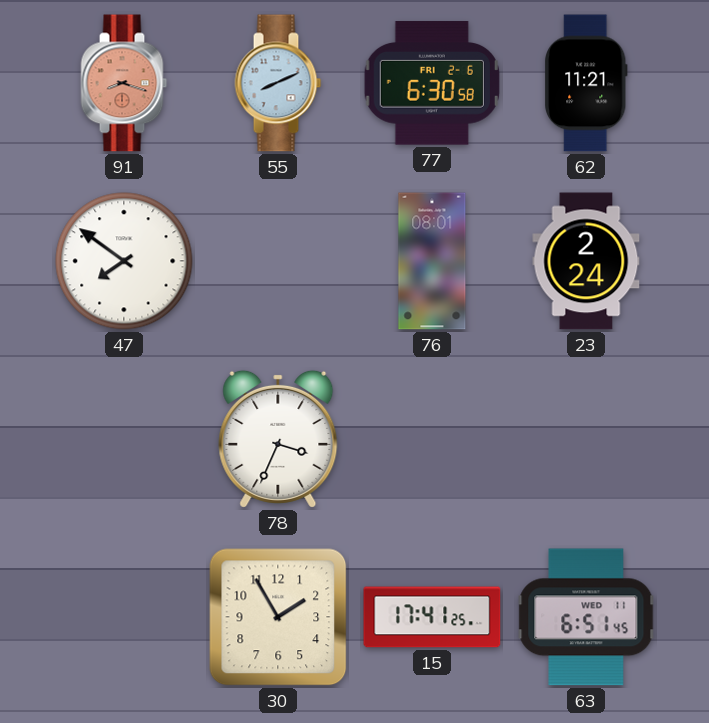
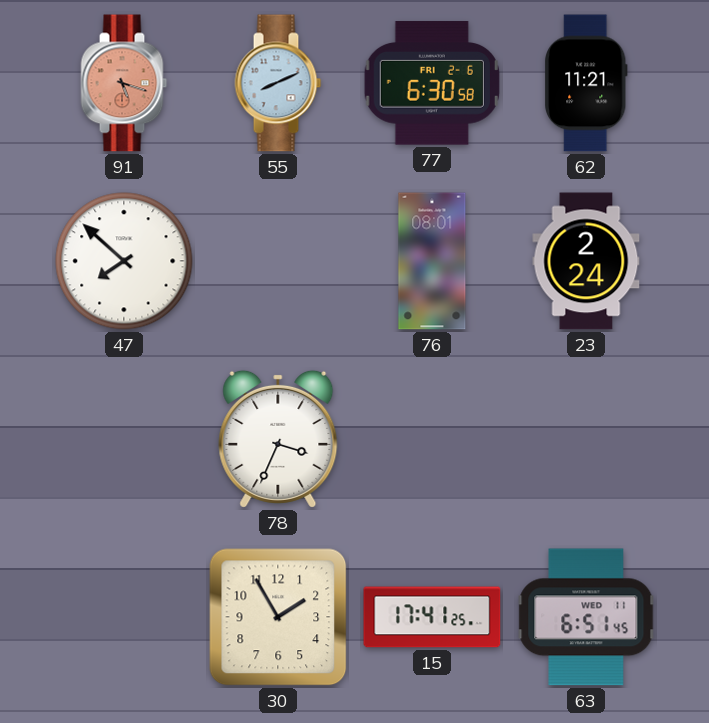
91: 8:18 -> 5:18 (124, 83)
47: 7:51 -> 7:52 (124, 261)
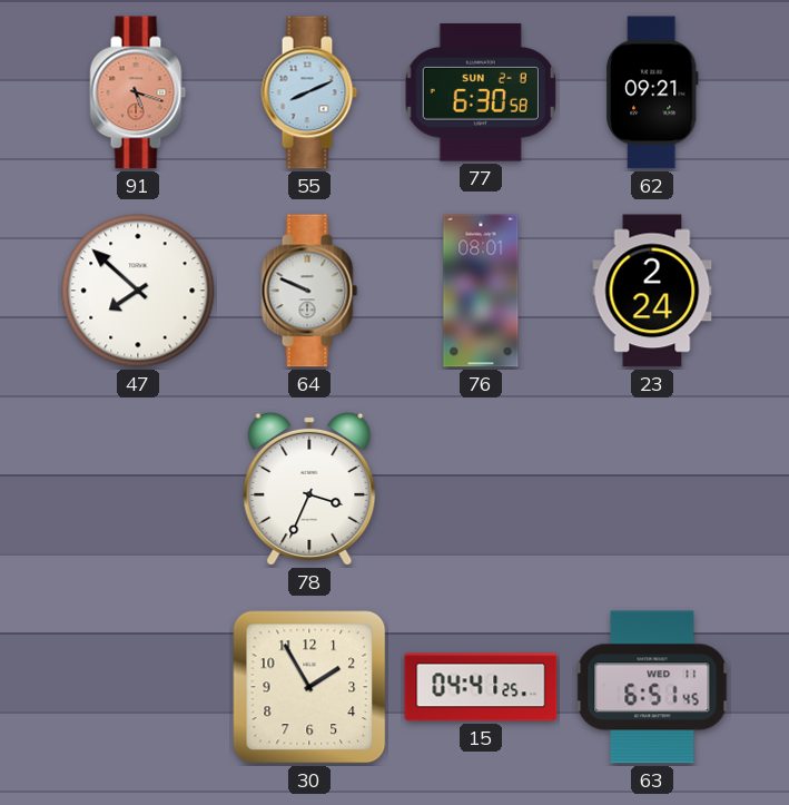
77 date: FRI 2-6 -> SUN 2-8 (481, 92)
62: 11:21 -> 09:21 (653, 92)
64: none -> 9:49 (309, 291)
15: 17:41 -> 04:41 (481, 687)
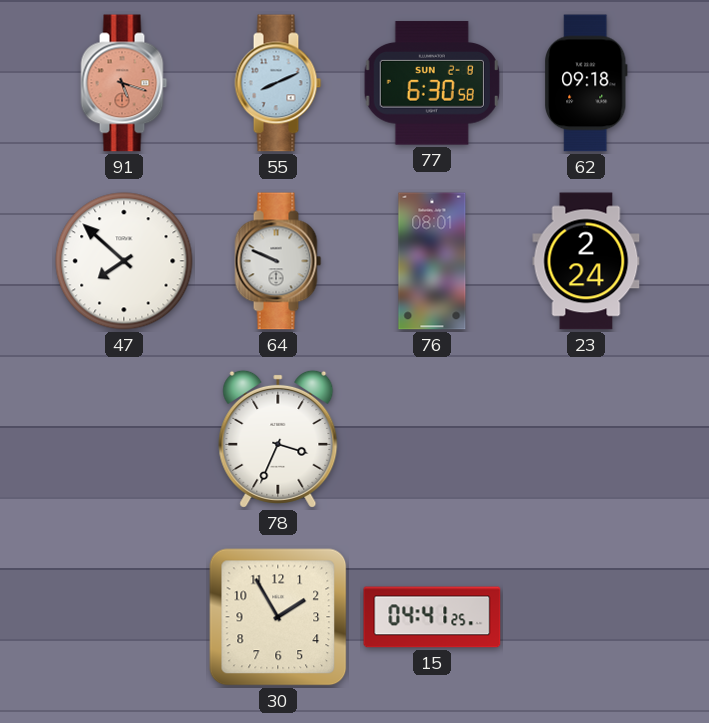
62: 09:21 -> 09:18 (587, 83)
63: 6:51 -> none (652, 687)
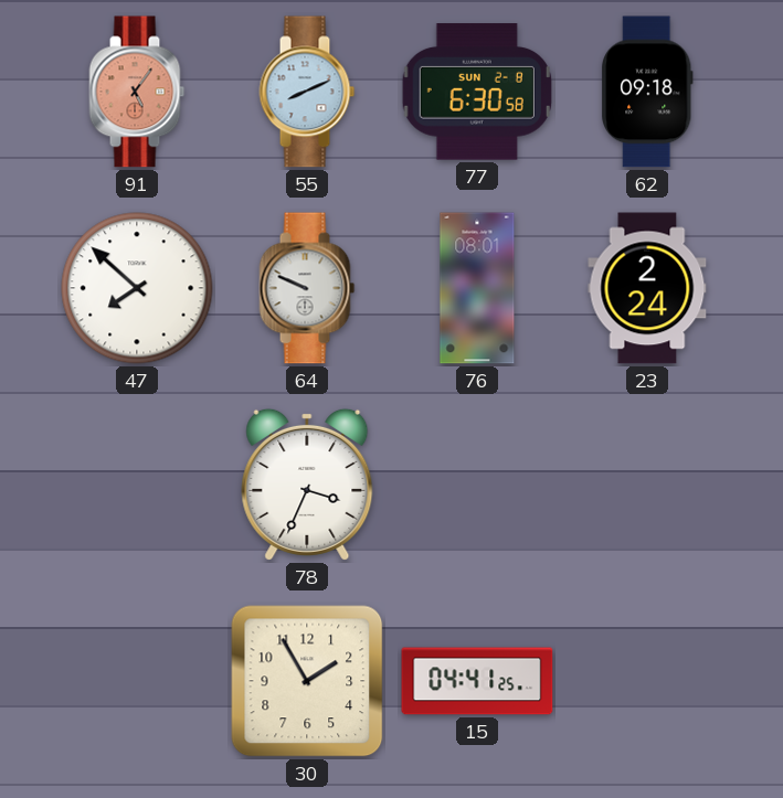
91: 5:18 -> 5:06 (137, 92)
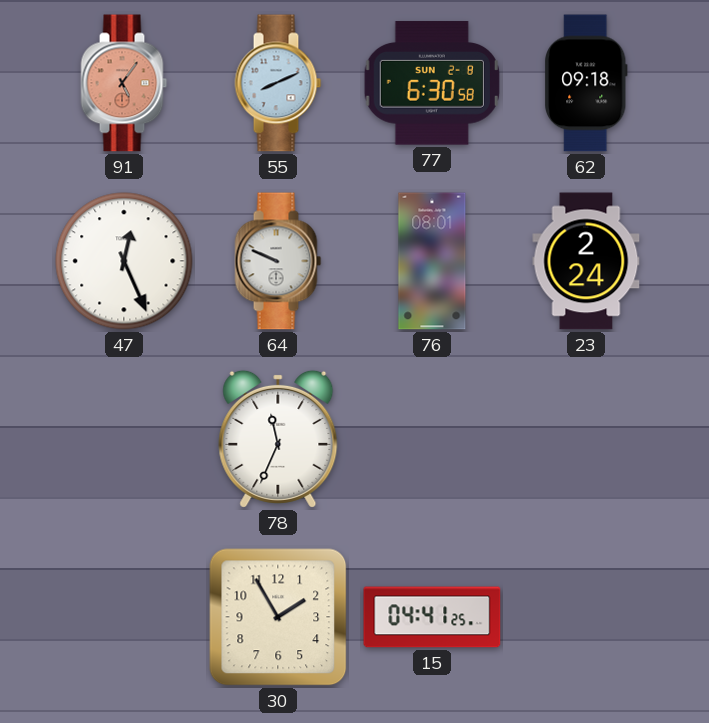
47: 7:52 -> 12:26 (124, 261)
78: 3:34 -> 11:34 (278, 439)
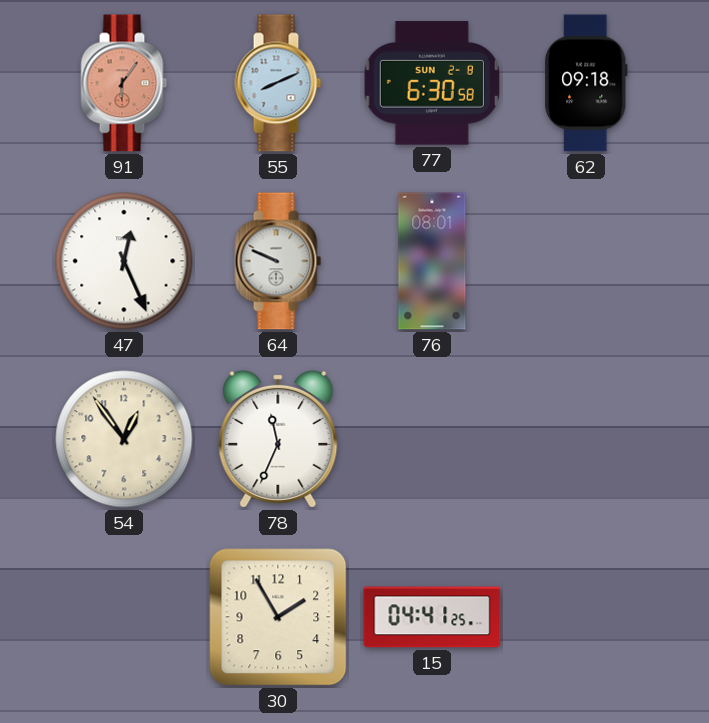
91: 5:06 -> 6:06 (124, 83)
23: 2:24 -> none (586, 261)
54: none -> 12:54 (124, 439)
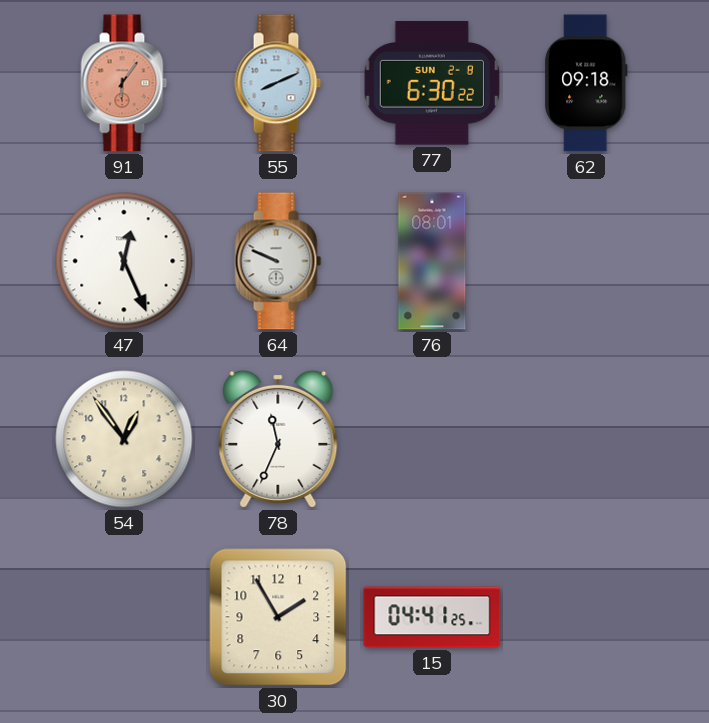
77: 6:30:58 -> 6:30:22 (432, 83)
